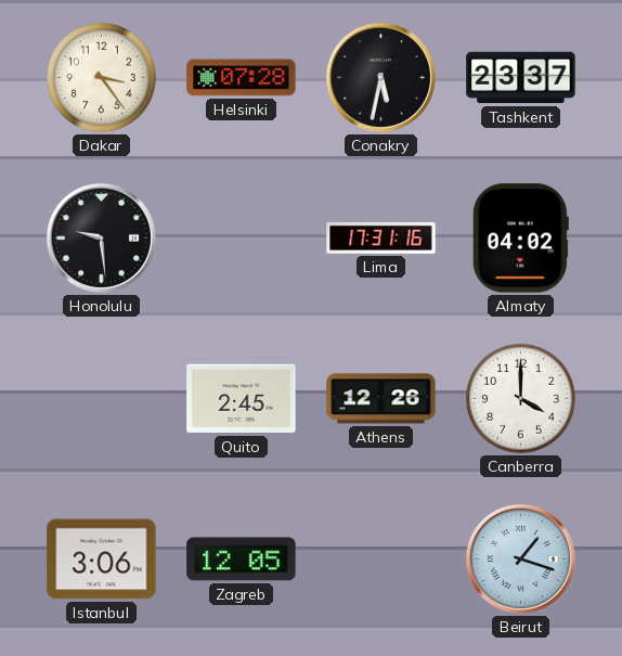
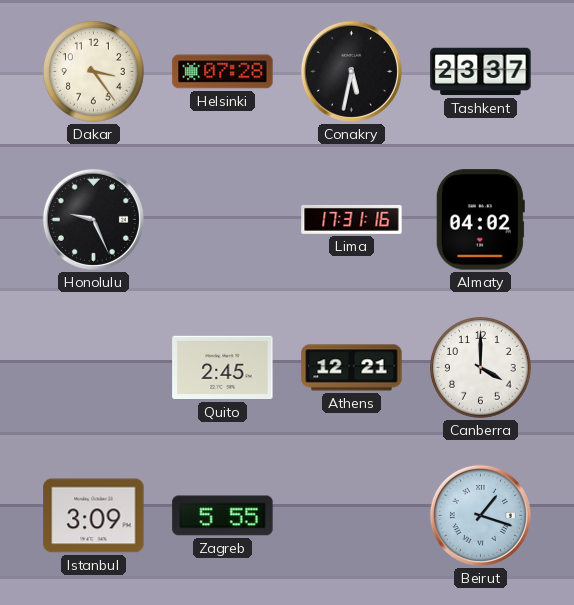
Honolulu: 9:29 -> 9:26 (93, 219)
Athens: 12:26 -> 12:21 (352, 368)
Istanbul: 3:06 -> 3:09 (94, 516)
Zagreb: 12:05 -> 5:55 (223, 516)
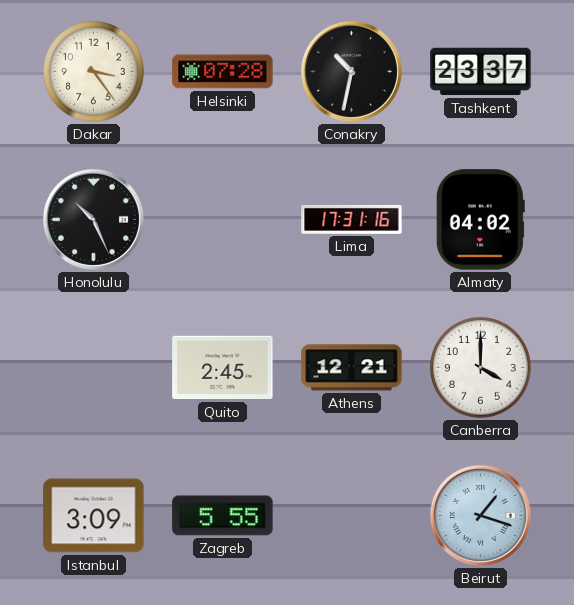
Conakry: 5:32 -> 10:32 (351, 71)
Honolulu: 9:26 -> 10:26 (93, 219)
